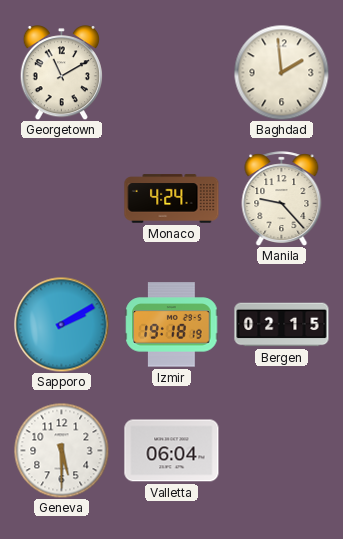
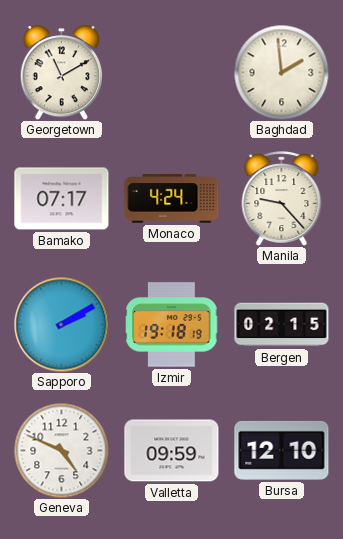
Bamako: none -> 07:17 (62, 199)
Geneva: 5:30 -> 4:49 (61, 450)
Valletta: 06:04 -> 09:59 (172, 451)
Bursa: none -> 12:10 (282, 450)
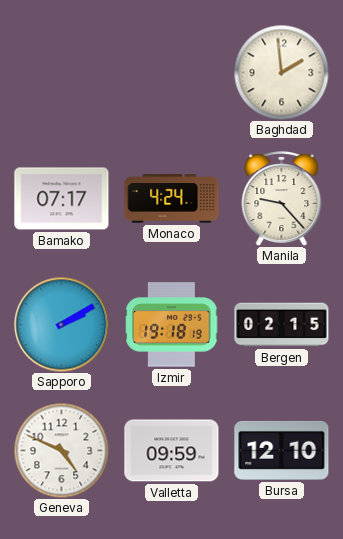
Georgetown: 11:10 -> none (61, 73)
